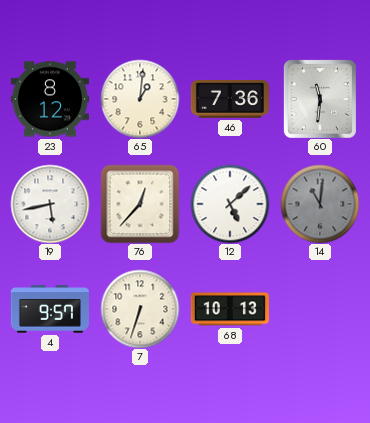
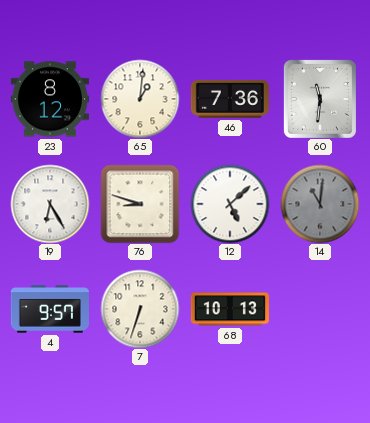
19: 5:43 -> 6:25 (50, 204)
76: 12:37 -> 8:48 (140, 204)
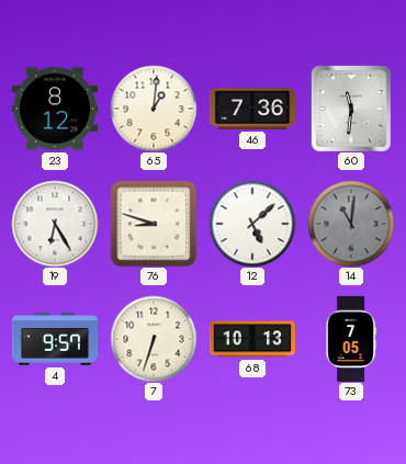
73: none -> 7:05 (352, 339)
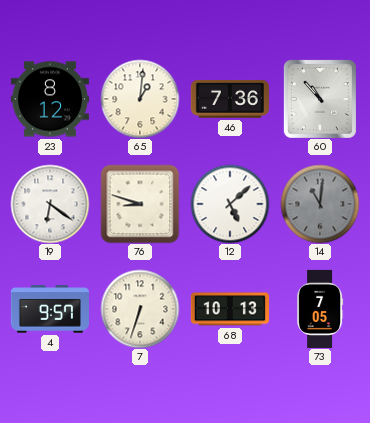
60: 11:31 -> 10:53 (320, 99)
19: 6:25 -> 6:21 (50, 204)
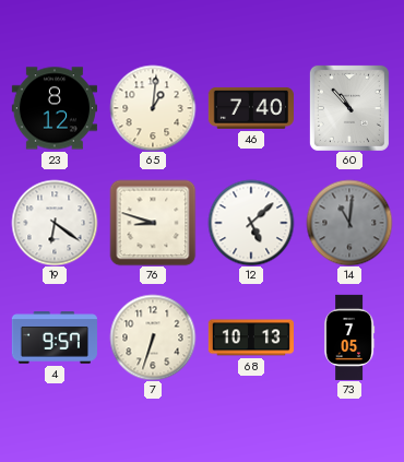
46: 7:36 -> 7:40 (251, 108)
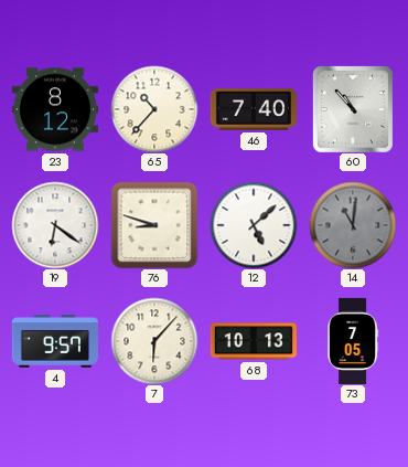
65: 1:01 -> 10:37 (154, 109)
7: 6:33 -> 6:07 (154, 341)
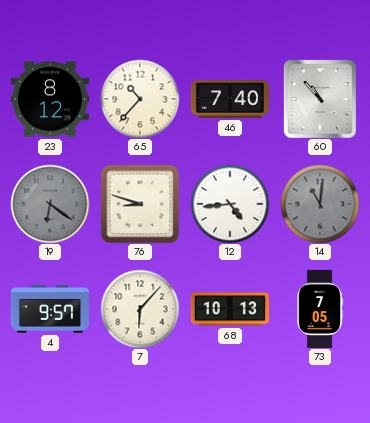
19 dial: white -> grey (50, 204)
12: 5:08 -> 4:44 (230, 204)
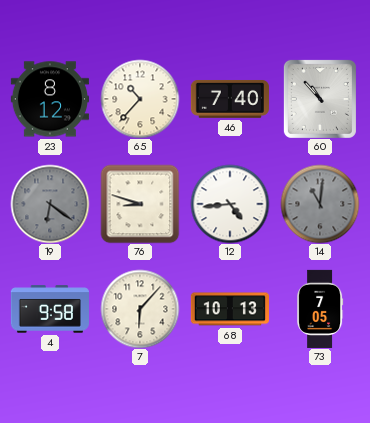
4: 9:57 -> 9:58 (50, 309)
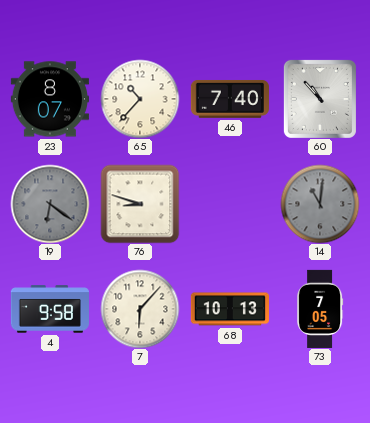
23: 8:12 -> 8:07 (50, 99)
12: 4:44 -> none (230, 204)
